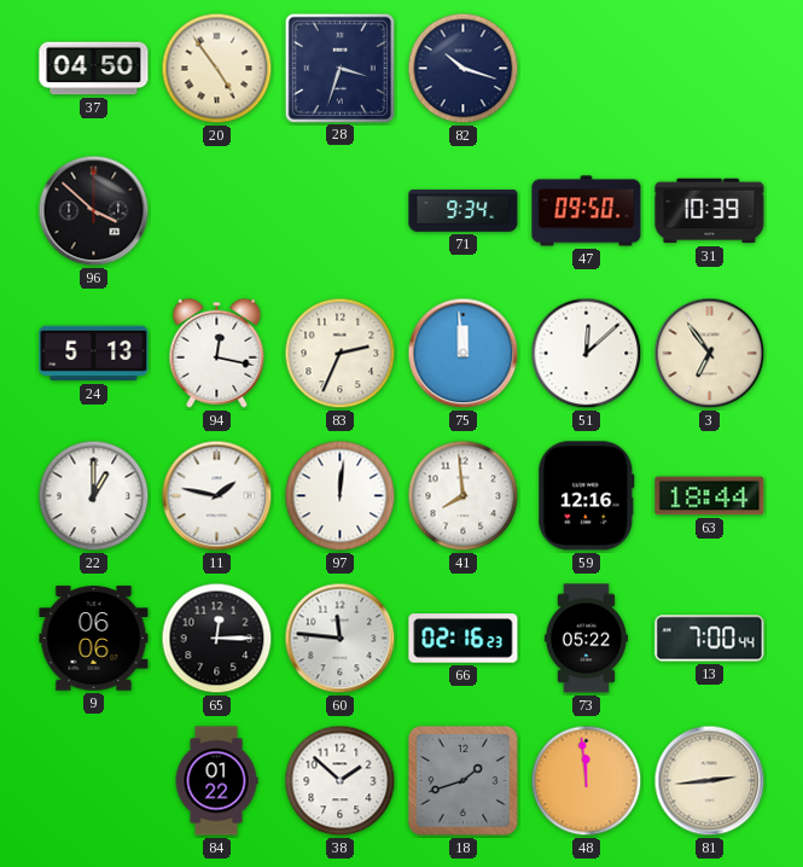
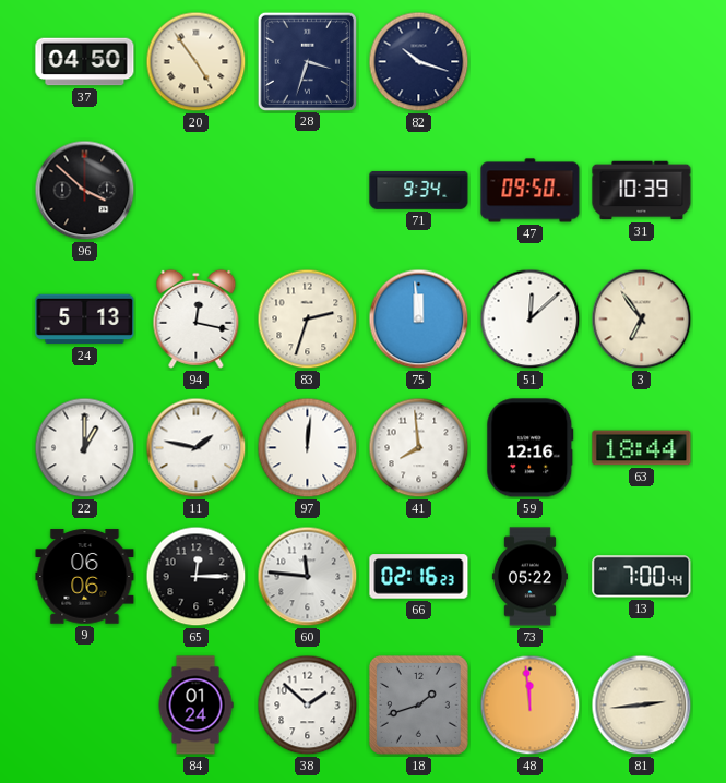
83: 2:34 -> 2:33 (308, 320)
84: 01:22 -> 01:24 (195, 706)
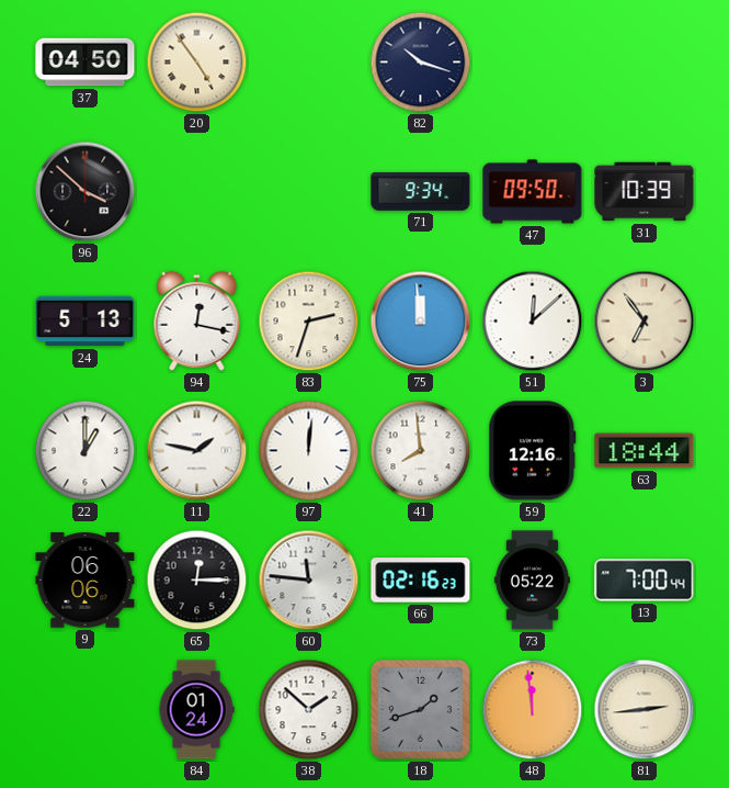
28: 3:33 -> none (307, 61)
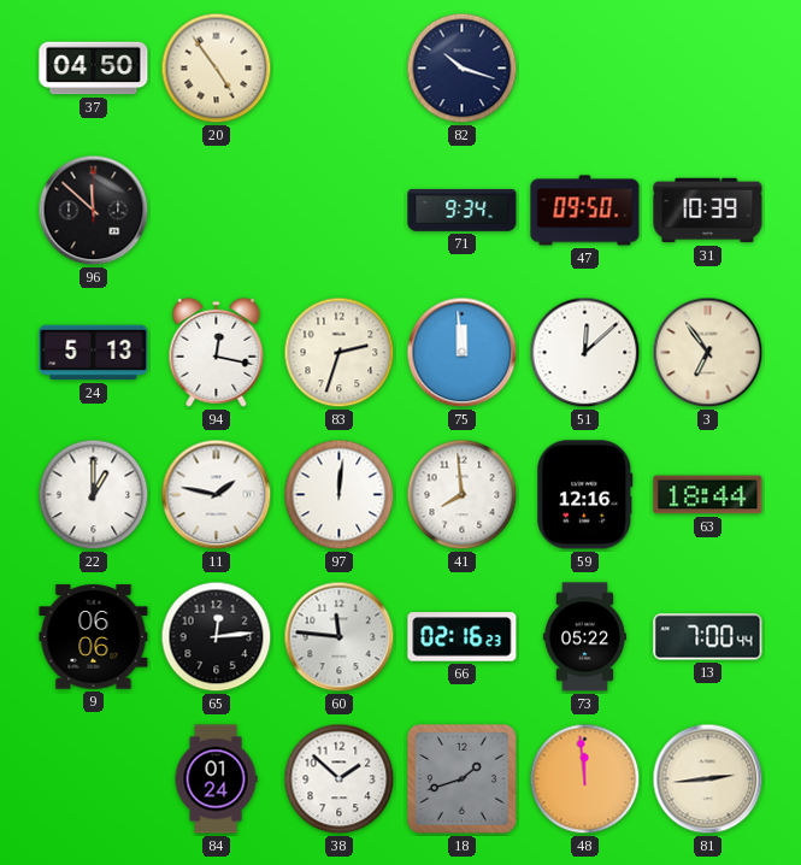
96: 3:52 -> 11:52 (94, 211)
65: 12:15 -> 12:14 (217, 637)
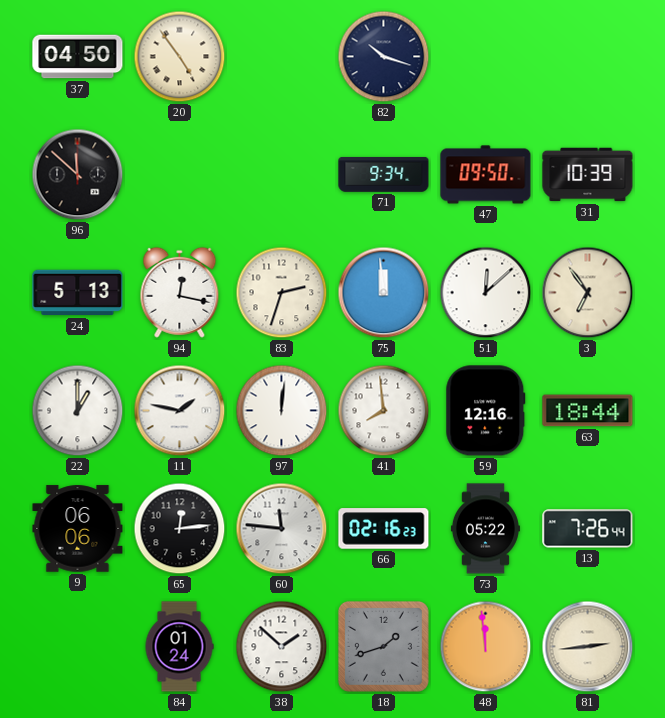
13: 7:00 -> 7:26 (588, 529)
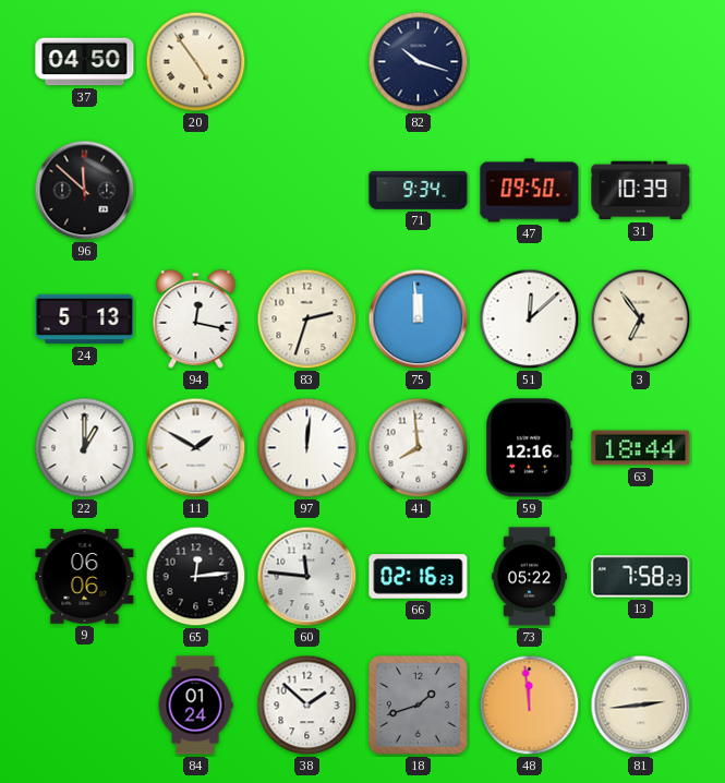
11: 1:47 -> 1:50 (196, 448)
13: 7:26 -> 7:58 (641, 577)
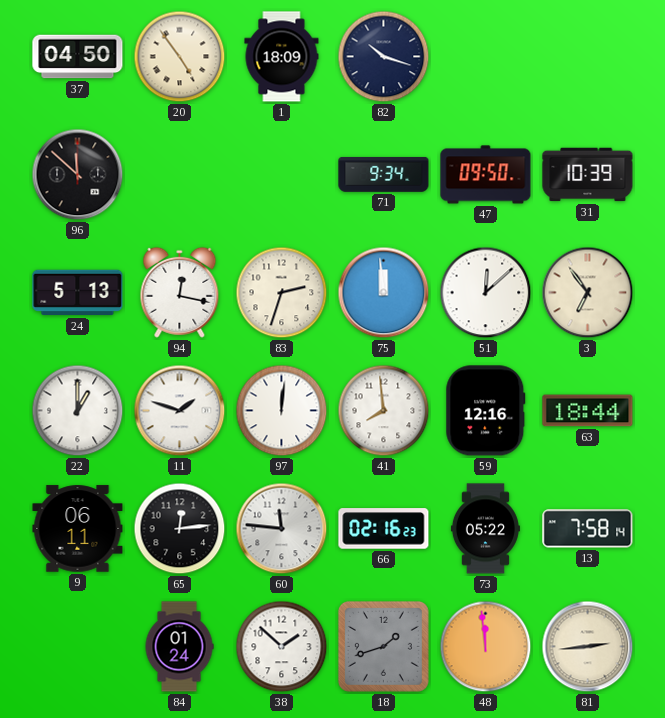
1: none -> 18:09 (282, 57)
11: 1:50 -> 1:48 (180, 411)
9: 06:06 -> 06:11 (78, 529)
13: 7:58:23 -> 7:58:14 (588, 529)
